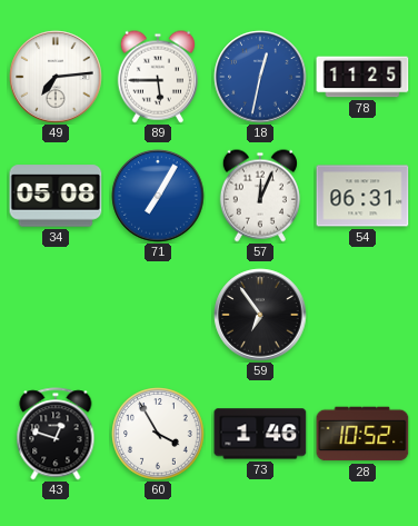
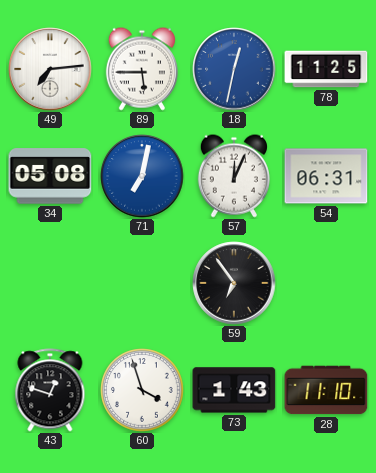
71: 7:05 -> 7:02 (142, 176)
60: 3:55 -> 3:57 (142, 390)
73: 1:46 -> 1:43 (234, 390)
28: 10:52 -> 11:10 (326, 390)
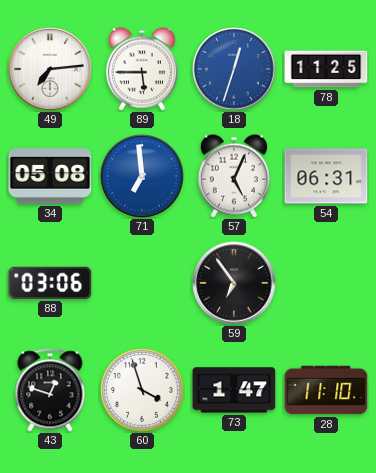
18: 12:32 -> 12:33 (234, 69)
71: 7:02 -> 6:59 (142, 176)
57: 12:04 -> 5:04 (234, 176)
88: none -> 03:06 (50, 283)
73: 1:43 -> 1:47 (234, 390)
